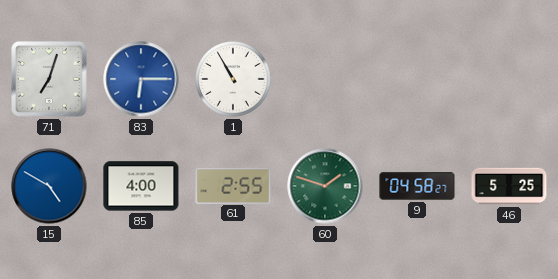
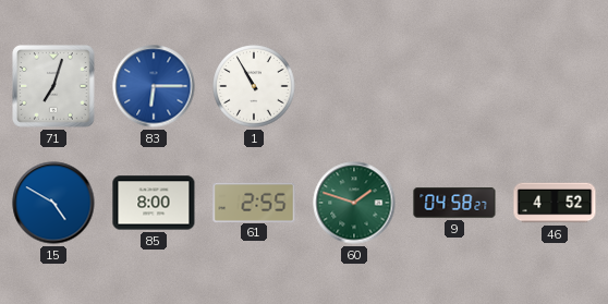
85: 4:00 -> 8:00 (154, 203)
46: 5:25 -> 4:52 (555, 203)
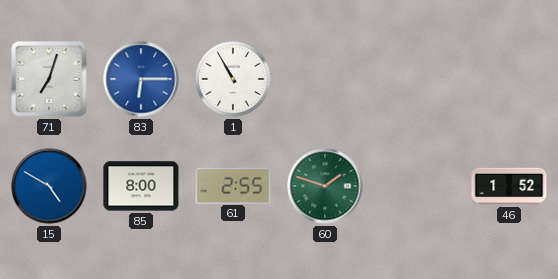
9: 04:58 -> none (454, 203)
46: 4:52 -> 1:52 (509, 186)
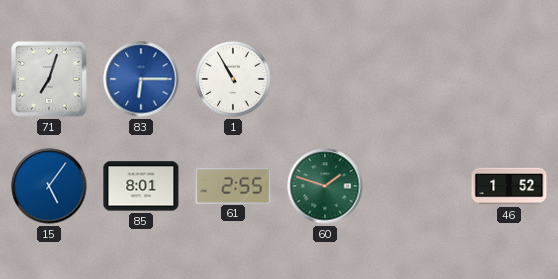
15: 4:50 -> 5:06 (49, 186)
85: 8:00 -> 8:01 (141, 186)
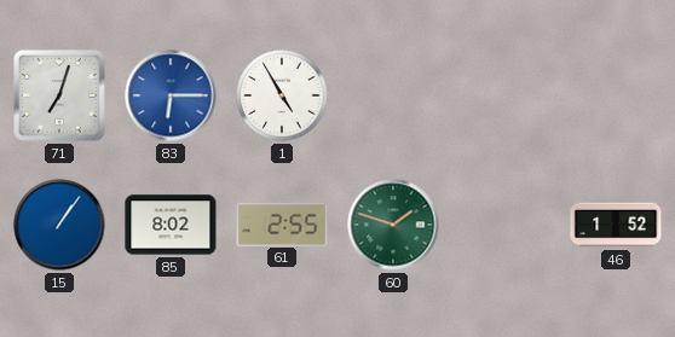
1: 10:55 -> 4:55 (282, 95)
15: 5:06 -> 1:06 (59, 225)
85: 8:01 -> 8:02 (171, 225)
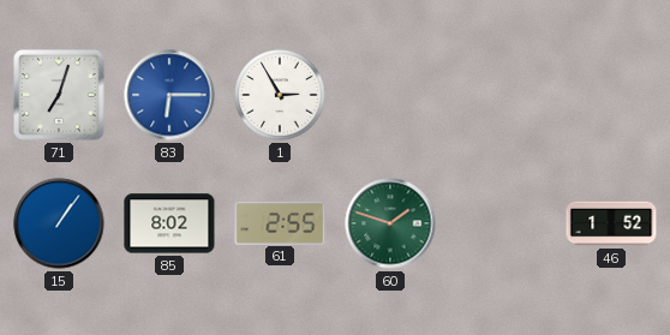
1: 4:55 -> 2:55 (280, 95)
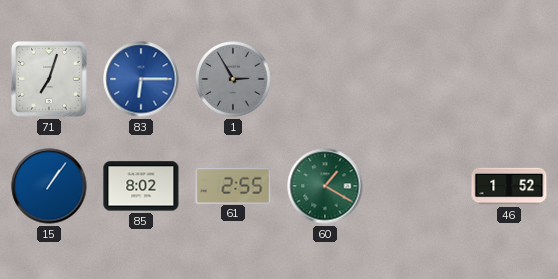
1 dial: white -> grey (233, 79)
60: 1:48 -> 1:20 (325, 186)
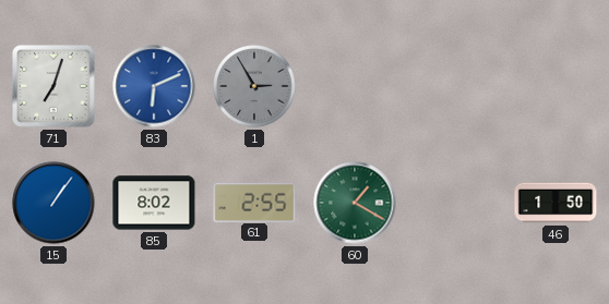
83: 6:15 -> 6:11 (154, 86)
46: 1:52 -> 1:50 (556, 203)
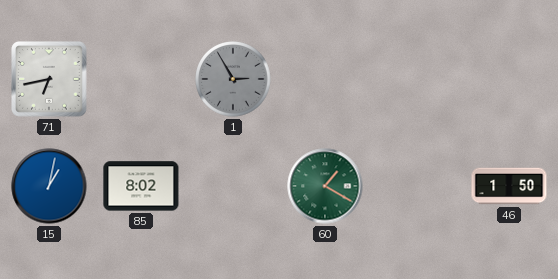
71: 7:03 -> 6:43 (49, 79)
83: 6:11 -> none (154, 86)
15: 1:06 -> 1:02 (49, 186)
61: 2:55 -> none (254, 202)
